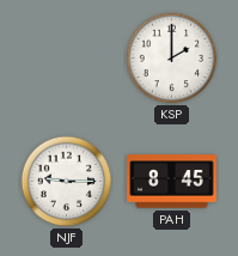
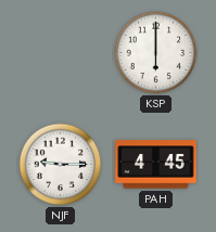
KSP: 2:00 -> 6:00 (156, 53)
PAH: 8:45 -> 4:45 (156, 165)
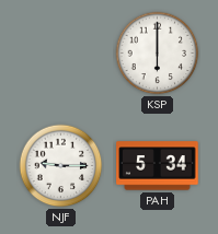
PAH: 4:45 -> 5:34 (158, 166)
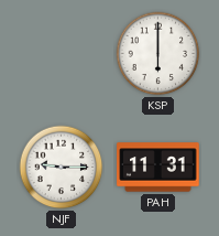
PAH: 5:34 -> 11:31 (158, 168)
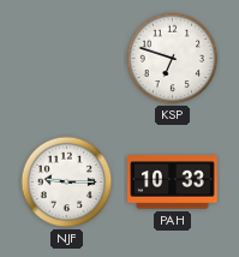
KSP: 6:00 -> 6:48 (173, 59)
PAH: 11:31 -> 10:33 (173, 183)
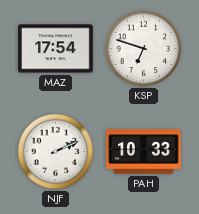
MAZ: none -> 17:54 (56, 49)
NJF: 9:15 -> 2:11 (56, 152)
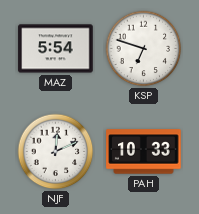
MAZ: 17:54 -> 5:54 (56, 49)
NJF: 2:11 -> 12:11 (56, 152)
